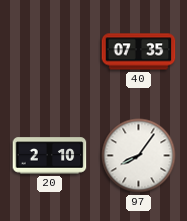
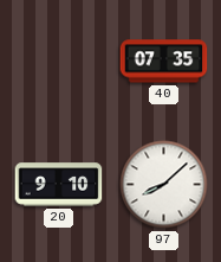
20: 2:10 -> 9:10 (59, 185)
97: 8:06 -> 8:08 (164, 185)
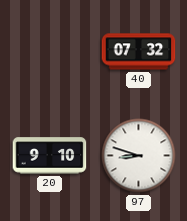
40: 07:35 -> 07:32 (139, 52)
97: 8:08 -> 8:48 (139, 156)
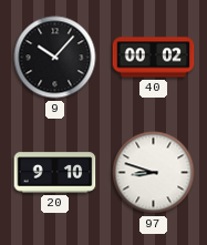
9: none -> 10:07 (55, 58)
40: 07:32 -> 00:02 (154, 58)
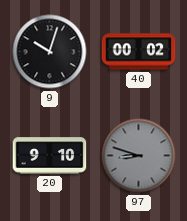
9: 10:07 -> 10:03 (50, 52)
97 dial: white -> grey (139, 156)
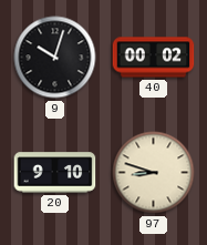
97 dial: grey -> cream (154, 173)
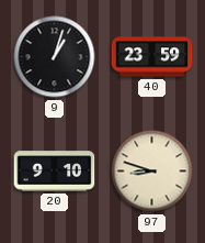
9: 10:03 -> 1:03 (55, 57)
40: 00:02 -> 23:59 (152, 57)
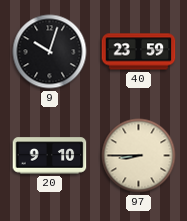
9: 1:03 -> 10:03 (50, 52)
97: 8:48 -> 8:45 (139, 156)
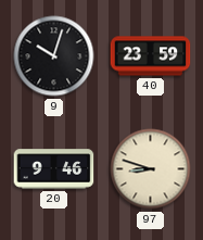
20: 9:10 -> 9:46 (54, 169)
97: 8:45 -> 8:48 (151, 169)
